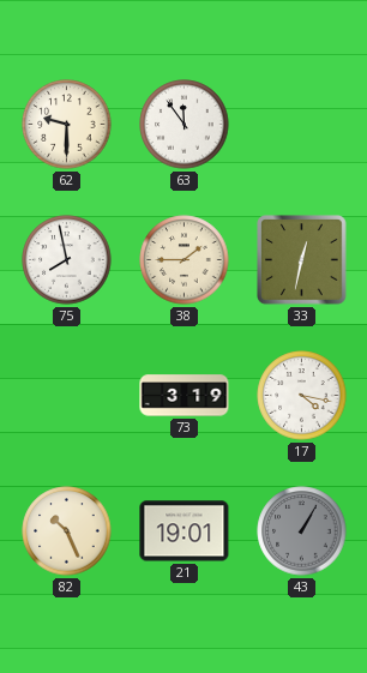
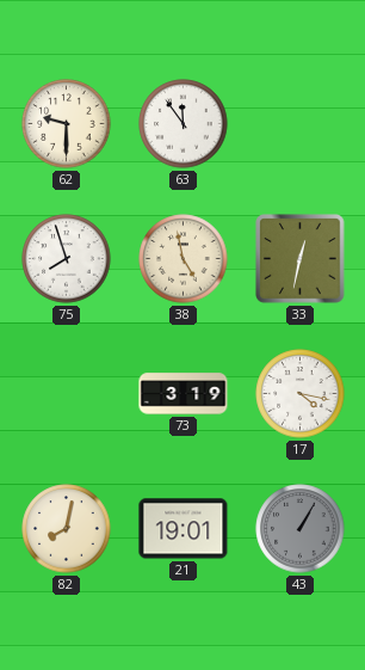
75: 7:58 -> 7:57 (67, 259)
38: 1:45 -> 4:58 (184, 259)
82: 10:26 -> 8:02 (67, 529)
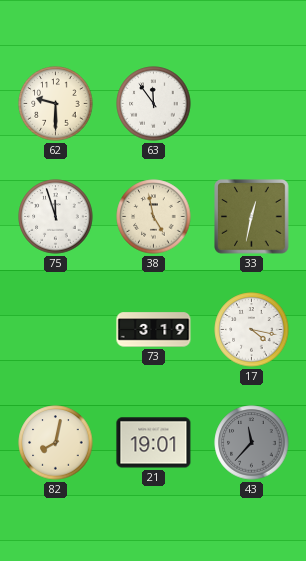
75: 7:57 -> 11:57 (56, 217)
43: 1:05 -> 11:37 (252, 443)
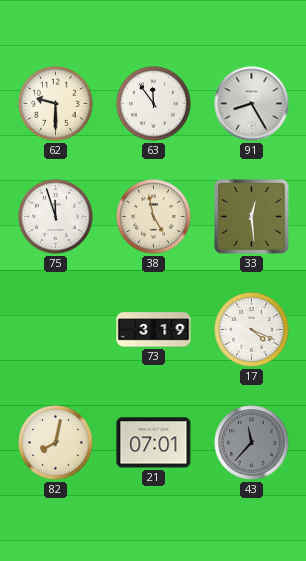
91: none -> 8:25 (252, 104)
33: 12:32 -> 12:29 (252, 217)
17: 4:17 -> 4:19 (252, 330)
21: 19:01 -> 07:01 (154, 443)
